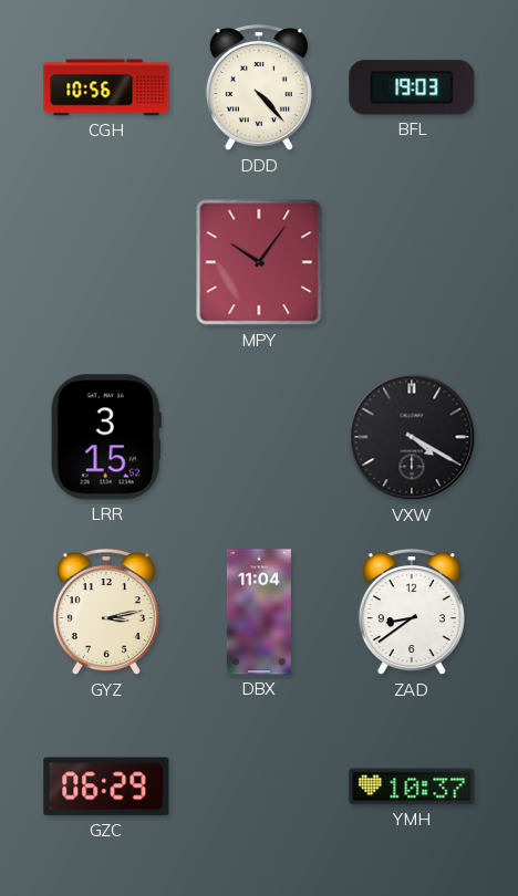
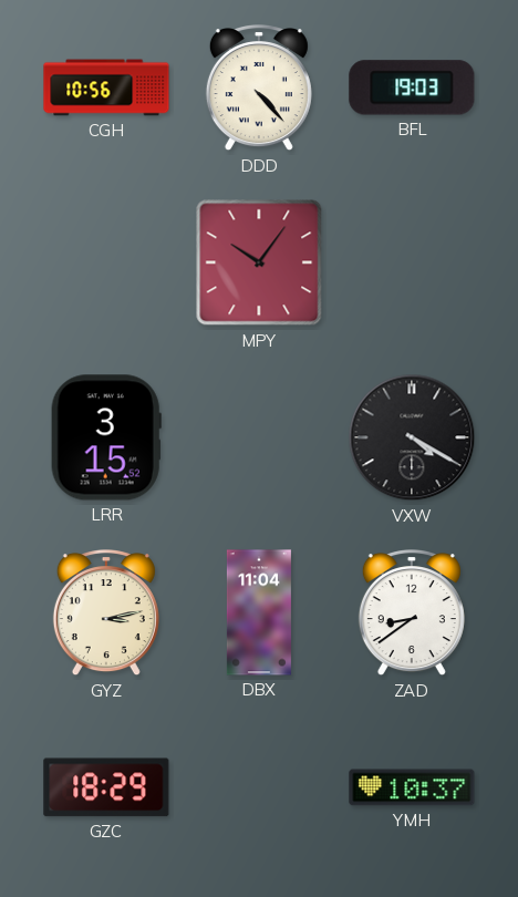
GZC: 06:29 -> 18:29 (106, 787)
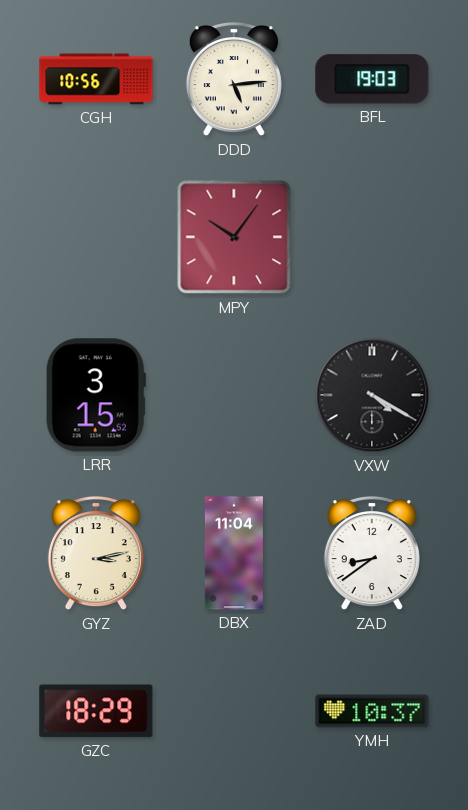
DDD: 4:23 -> 5:14 (234, 80)
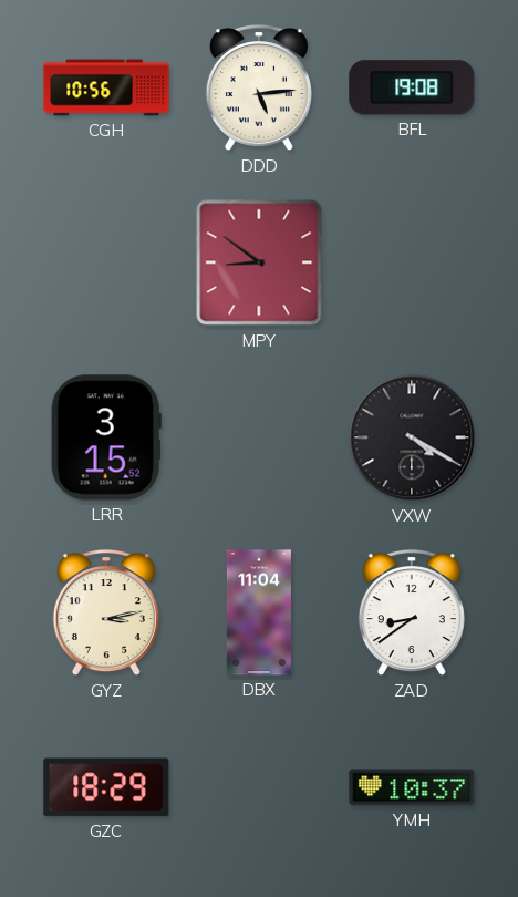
BFL: 19:03 -> 19:08 (412, 87)
MPY: 10:06 -> 8:51 (259, 262)
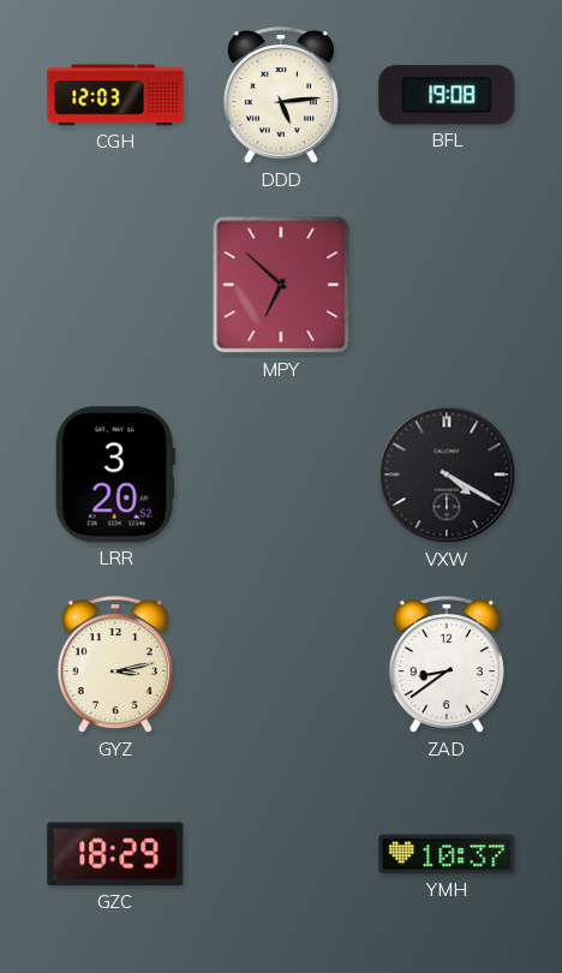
CGH: 10:56 -> 12:03 (115, 95)
MPY: 8:51 -> 6:52 (281, 285)
LRR: 3:15 -> 3:20 (115, 474)
DBX: 11:04 -> none (259, 612)
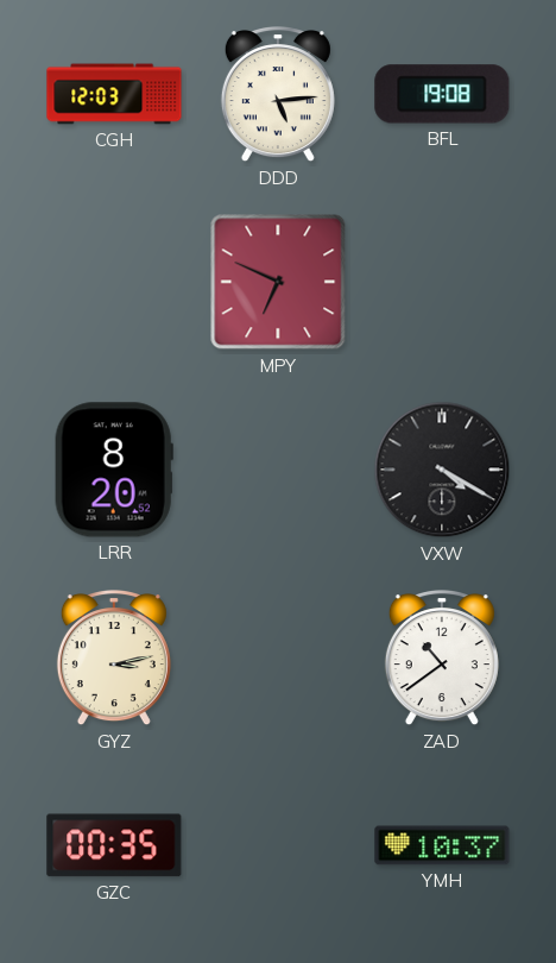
MPY: 6:52 -> 6:49 (278, 282)
LRR: 3:20 -> 8:20 (114, 470)
ZAD: 8:39 -> 10:39 (442, 659)
GZC: 18:29 -> 00:35 (114, 845)
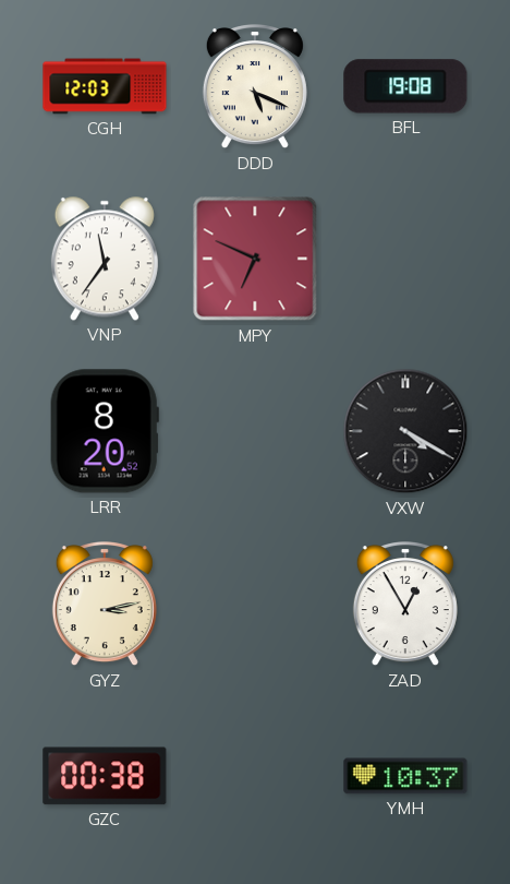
DDD: 5:14 -> 5:19 (255, 87)
VNP: none -> 11:36 (105, 259)
ZAD: 10:39 -> 12:55 (405, 605)
GZC: 00:35 -> 00:38 (105, 776)
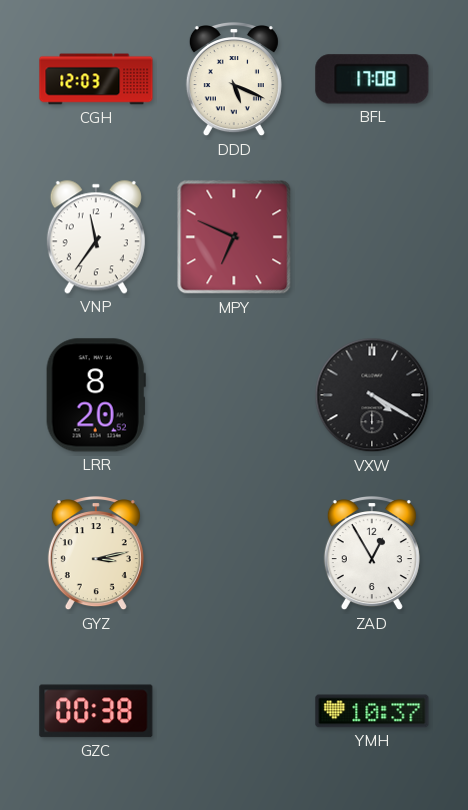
BFL: 19:08 -> 17:08 (372, 79)
